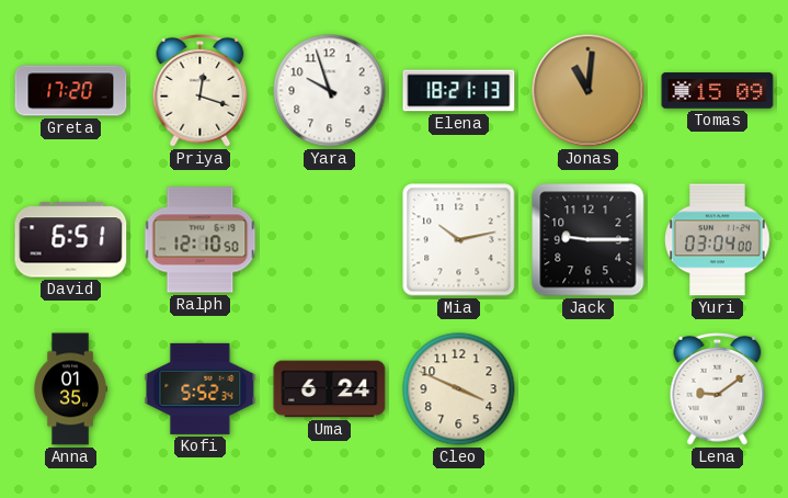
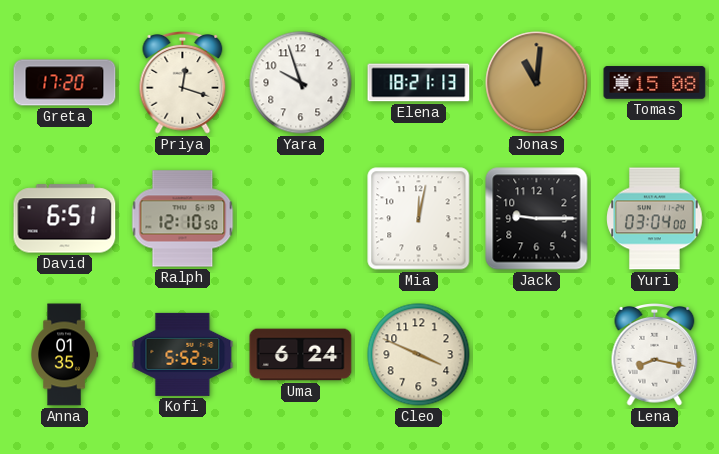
Tomas: 15:09 -> 15:08 (655, 83)
Mia: 10:13 -> 12:02 (419, 219)
Lena: 9:09 -> 8:17 (655, 355)
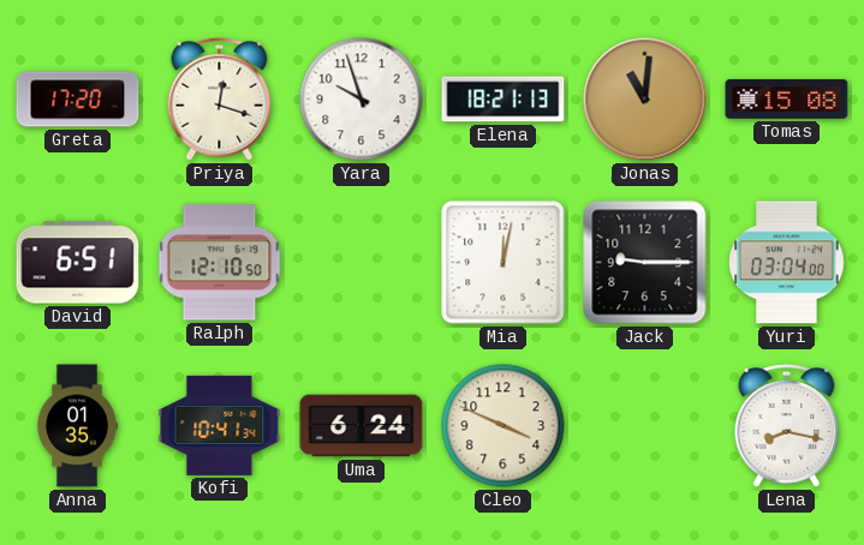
Kofi: 5:52 -> 10:41 (220, 425)
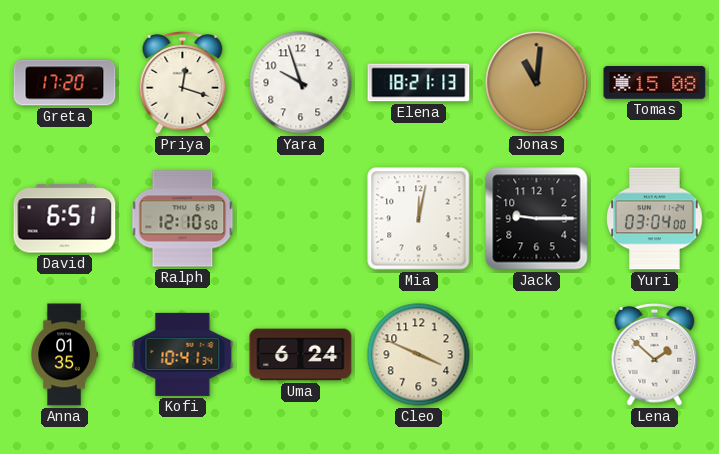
Lena: 8:17 -> 1:52 (655, 355)
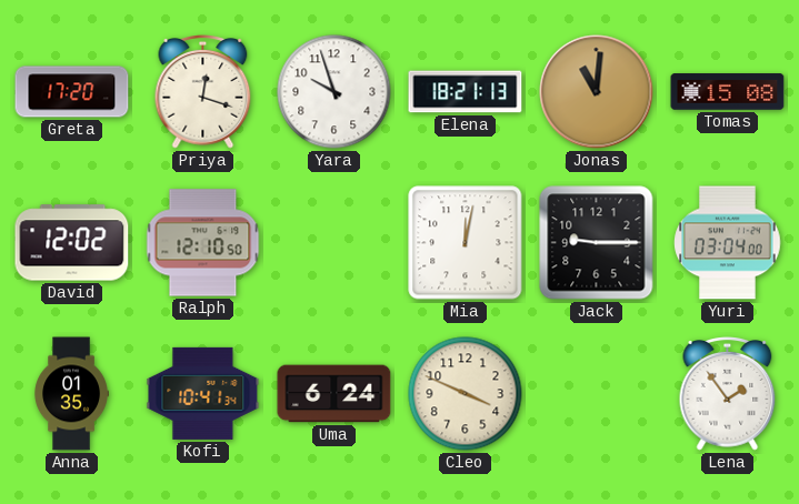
David: 6:51 -> 12:02 (72, 243)
Lena: 1:52 -> 1:54 (728, 394)
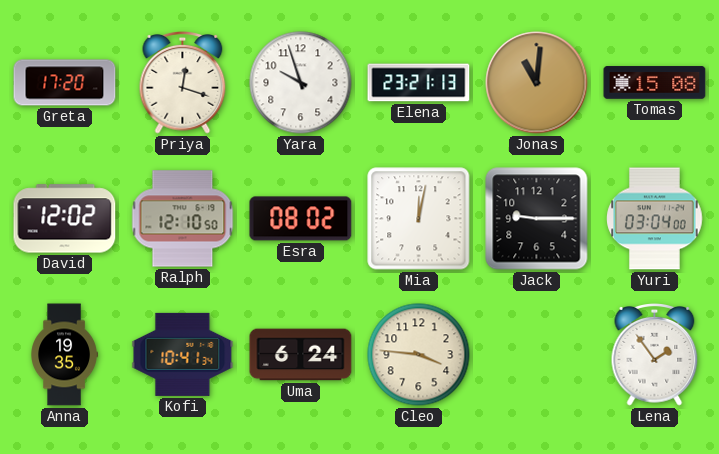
Elena: 18:21 -> 23:21 (419, 83)
Esra: none -> 08:02 (301, 219)
Anna: 01:35 -> 19:35 (64, 355)
Cleo: 3:49 -> 3:46 (419, 355)
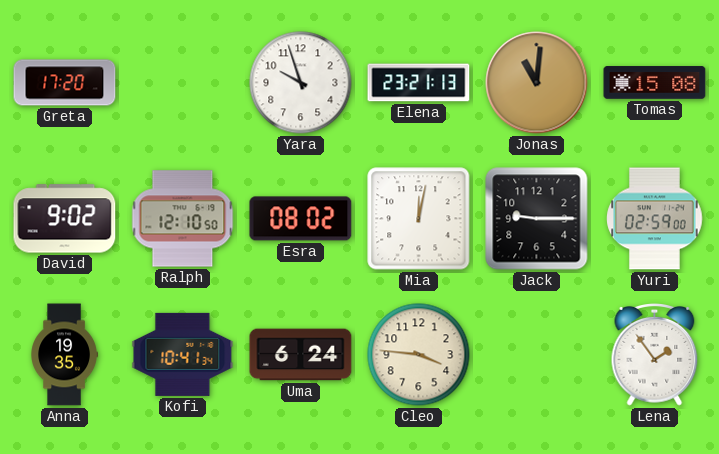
Priya: 12:18 -> none (183, 83)
David: 12:02 -> 9:02 (65, 219)
Yuri: 03:04 -> 02:59 (655, 219)
